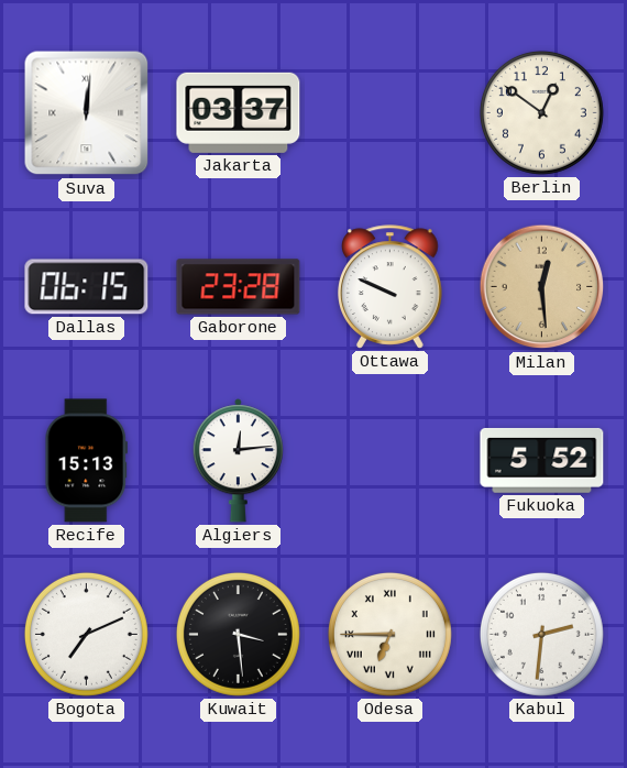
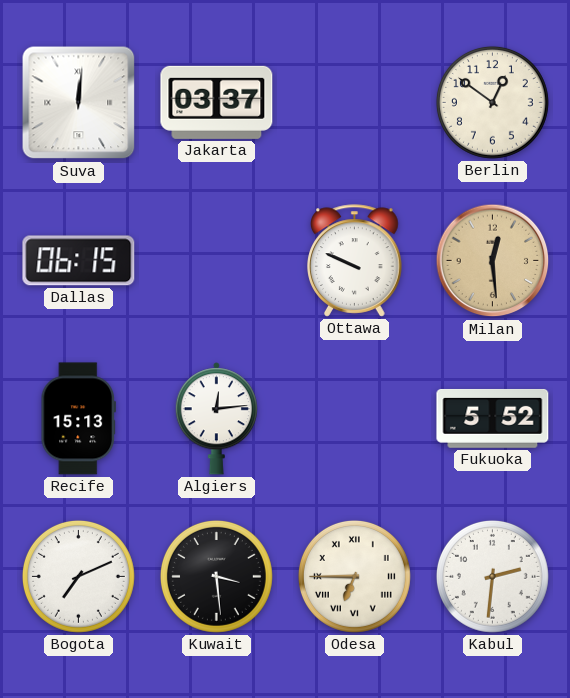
Gaborone: 23:28 -> none (239, 287)
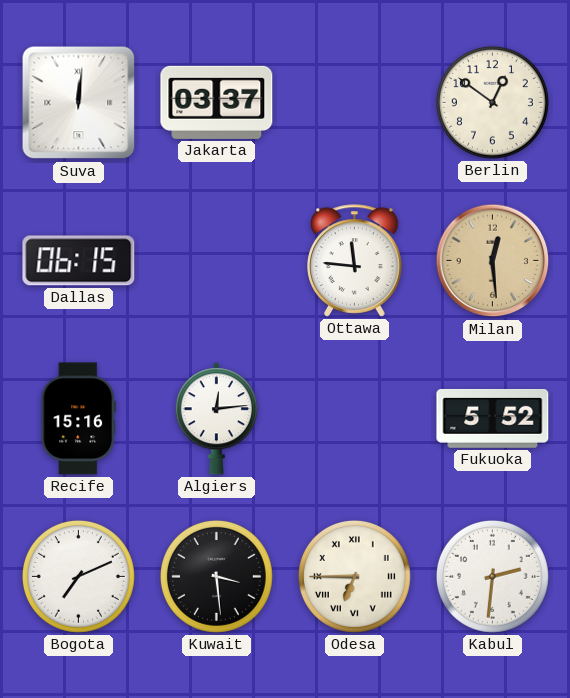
Ottawa: 9:49 -> 11:46 (355, 261)
Recife: 15:13 -> 15:16 (78, 419)
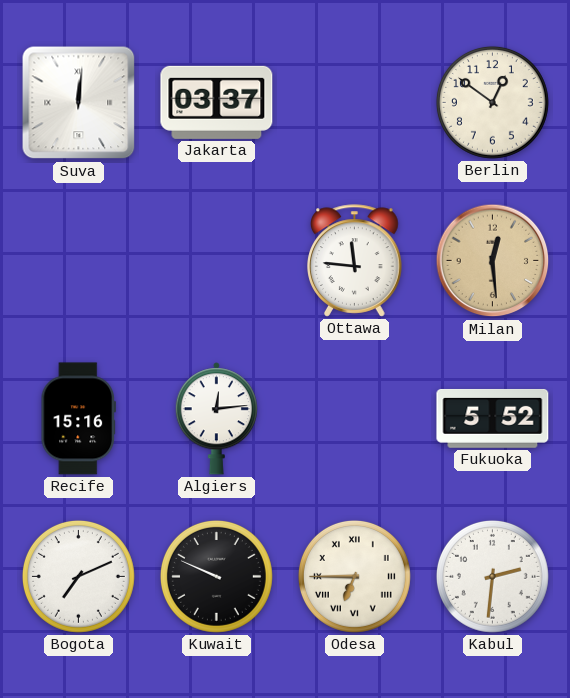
Dallas: 06:15 -> none (79, 261)
Kuwait: 3:29 -> 9:49 (216, 576)
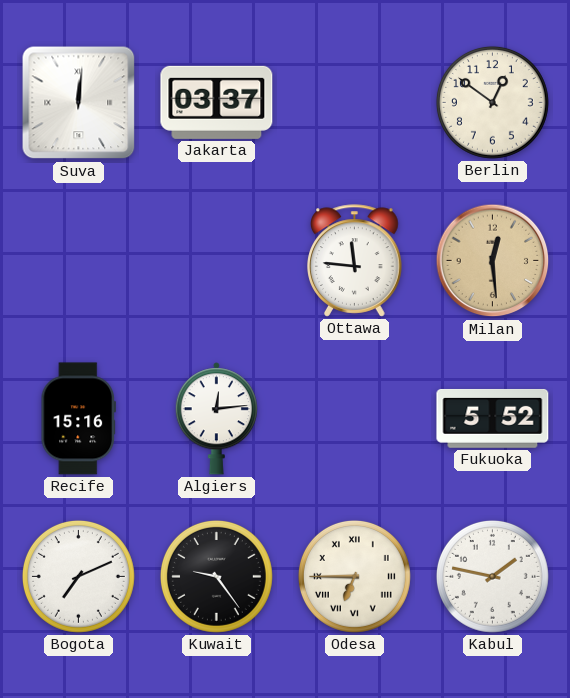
Kuwait: 9:49 -> 9:24 (216, 576)
Kabul: 2:31 -> 1:47 (492, 576)
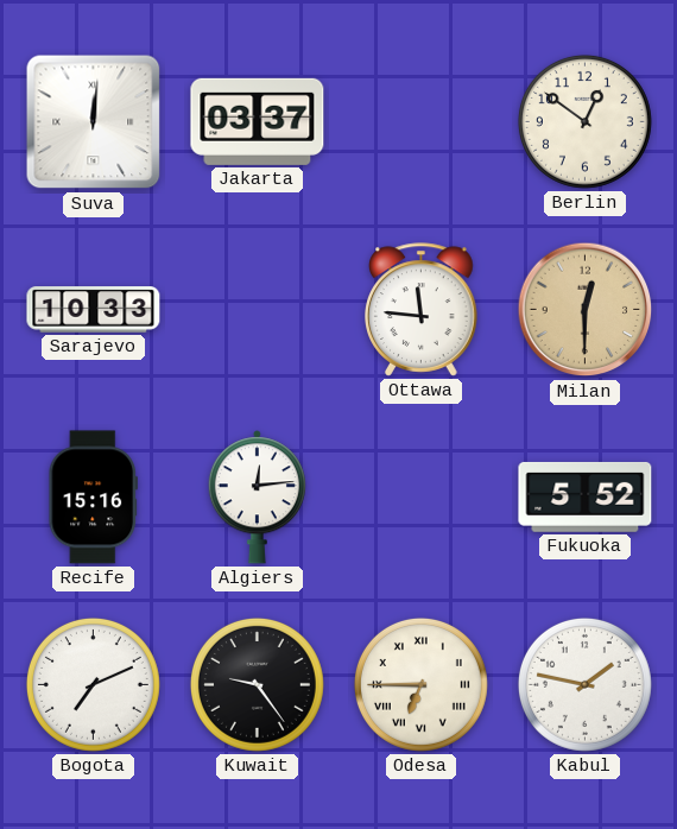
Sarajevo: none -> 10:33 (94, 310)
Milan: 12:29 -> 12:30 (586, 310)
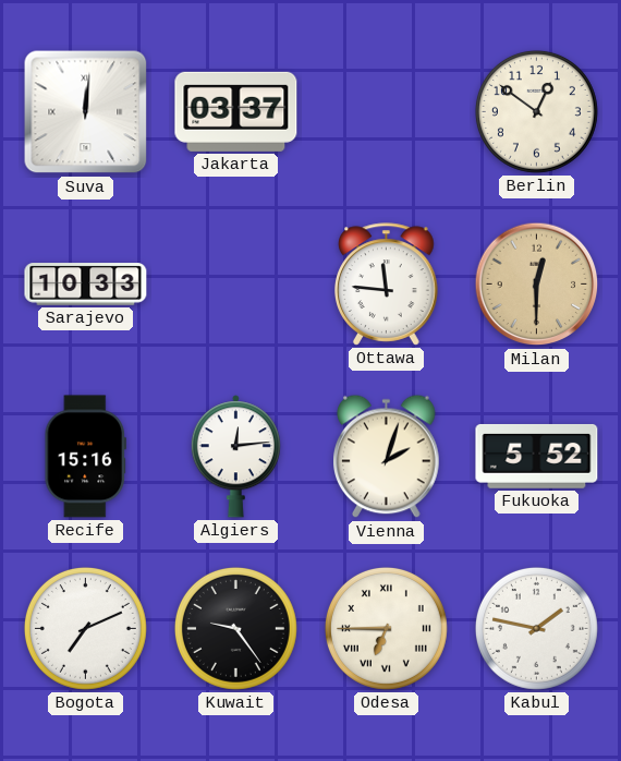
Vienna: none -> 2:03 (387, 457)
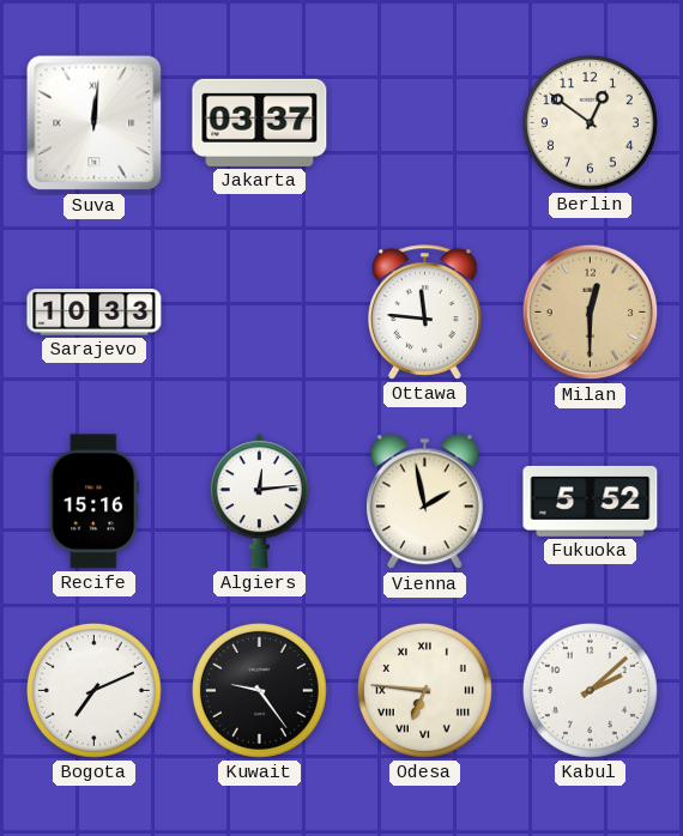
Vienna: 2:03 -> 1:58 (425, 502)
Odesa: 6:45 -> 6:46 (424, 690)
Kabul: 1:47 -> 2:08 (590, 690)
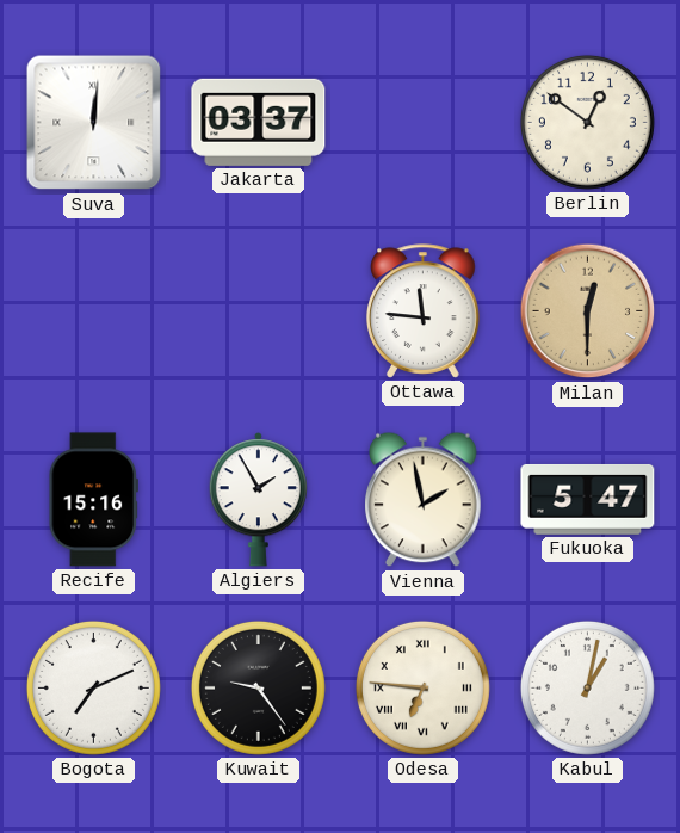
Sarajevo: 10:33 -> none (95, 313)
Algiers: 12:14 -> 1:55 (258, 500)
Fukuoka: 5:52 -> 5:47 (588, 499)
Kabul: 2:08 -> 1:02 (587, 687)
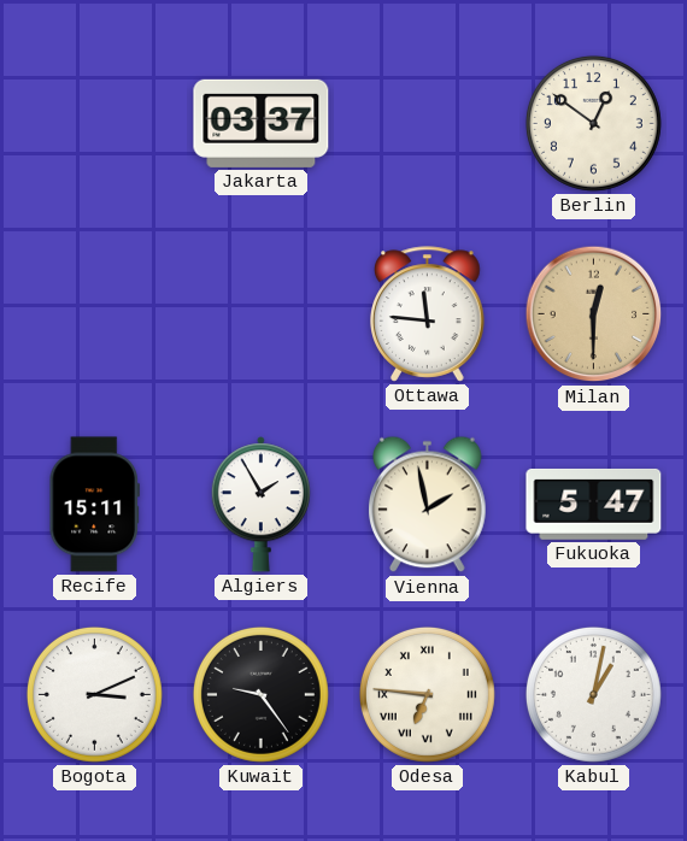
Suva: 12:01 -> none (94, 123)
Recife: 15:16 -> 15:11 (94, 505)
Bogota: 7:11 -> 3:11 (94, 694)
